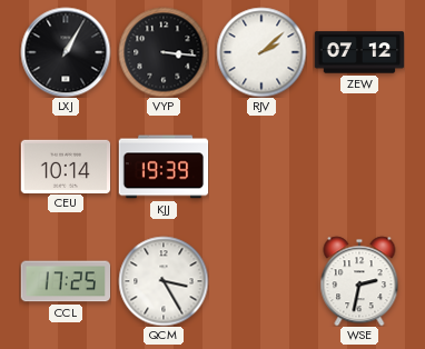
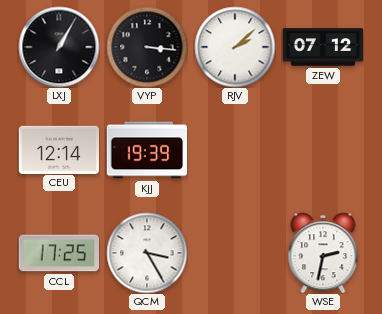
CEU: 10:14 -> 12:14 (59, 149)
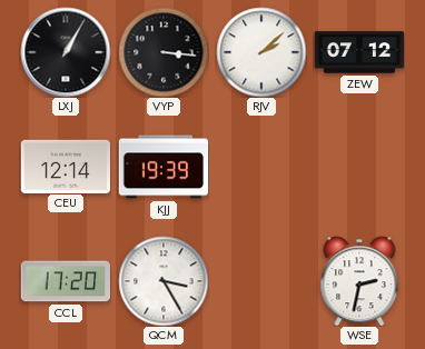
CCL: 17:25 -> 17:20 (66, 281)
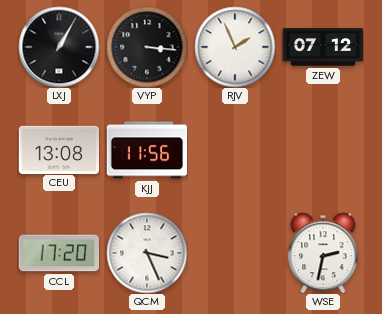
RJV: 2:08 -> 1:56 (235, 47)
CEU: 12:14 -> 13:08 (59, 149)
KJJ: 19:39 -> 11:56 (147, 150)
QCM: 3:25 -> 3:26 (147, 253)
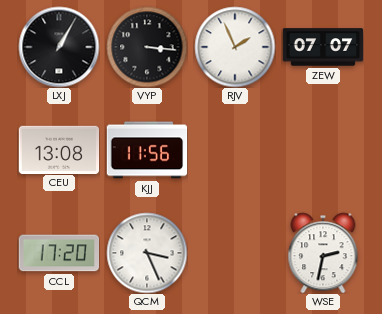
ZEW: 07:12 -> 07:07 (323, 47)
